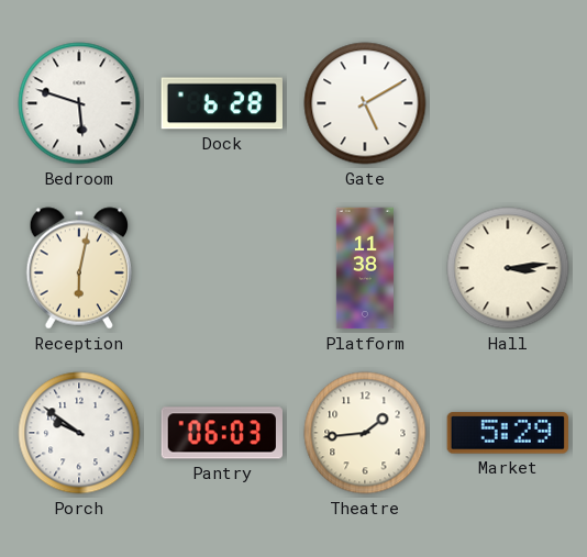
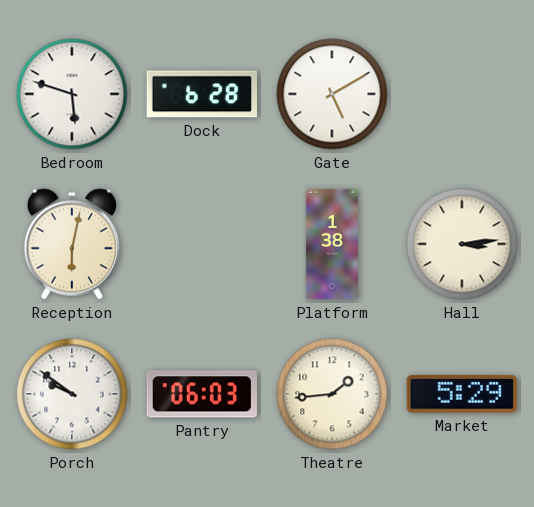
Platform: 11:38 -> 1:38 (332, 244)
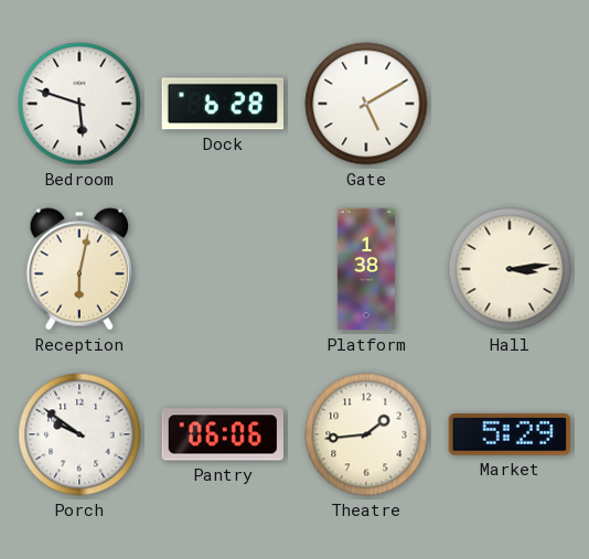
Pantry: 06:03 -> 06:06 (222, 434)
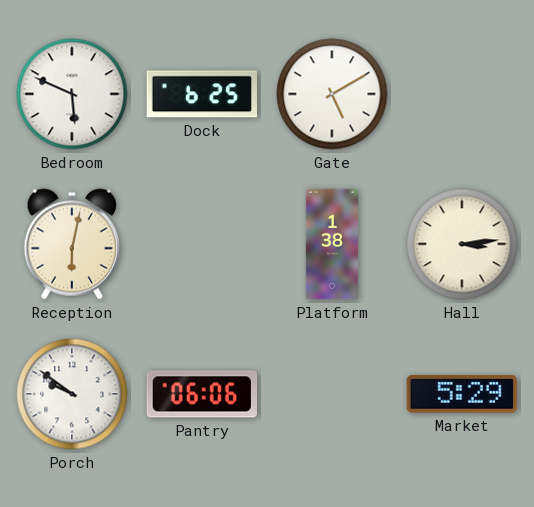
Bedroom: 5:48 -> 5:49 (72, 94)
Dock: 6:28 -> 6:25 (201, 94)
Theatre: 1:44 -> none (366, 434)
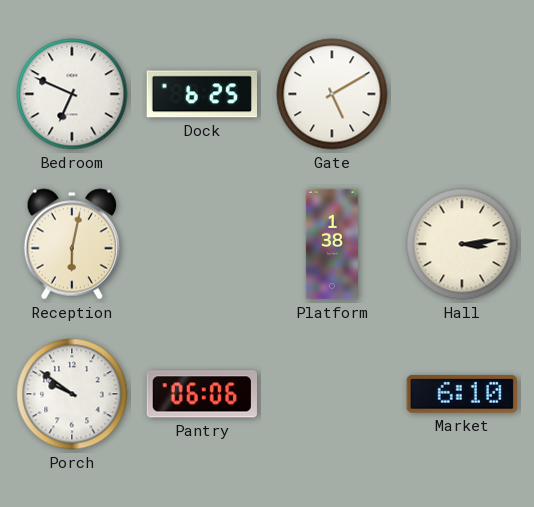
Bedroom: 5:49 -> 6:49 (72, 94)
Market: 5:29 -> 6:10 (462, 394)
